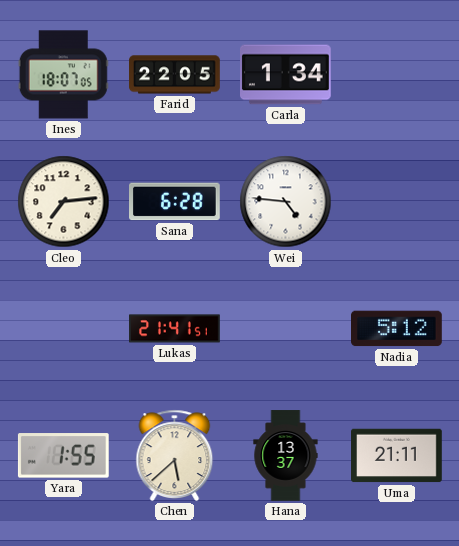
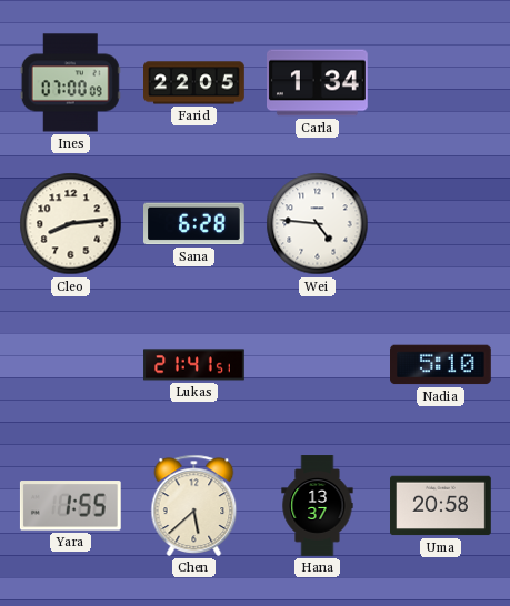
Ines: 18:07 -> 07:00 (70, 83)
Cleo: 7:14 -> 8:14 (71, 224)
Nadia: 5:12 -> 5:10 (441, 365)
Uma: 21:11 -> 20:58 (441, 506)
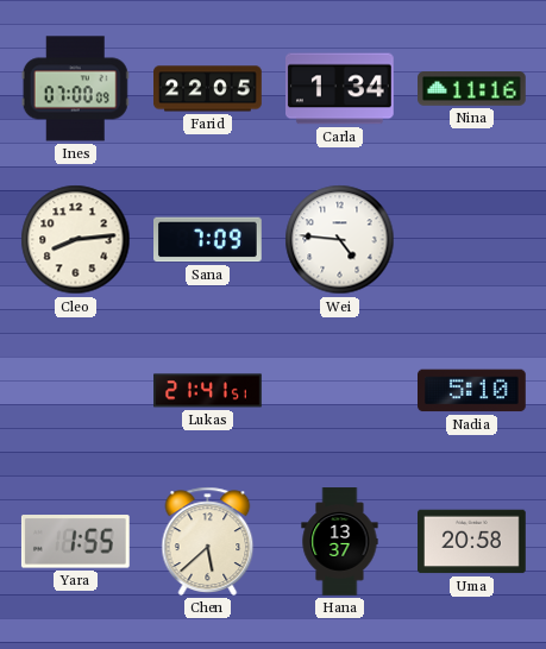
Nina: none -> 11:16 (472, 89)
Sana: 6:28 -> 7:09 (208, 240)
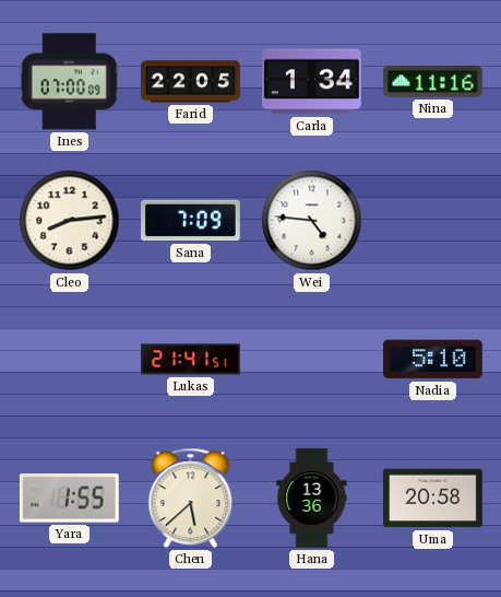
Hana: 13:37 -> 13:36 (312, 499)
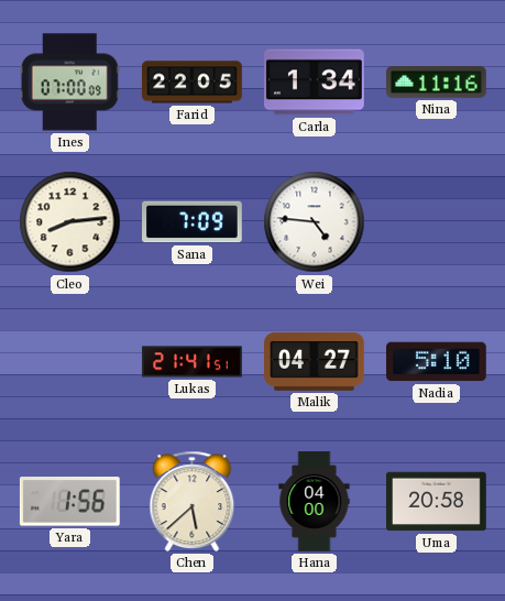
Malik: none -> 04:27 (315, 361)
Yara: 1:55 -> 1:56 (69, 502)
Hana: 13:36 -> 04:00 (315, 502)
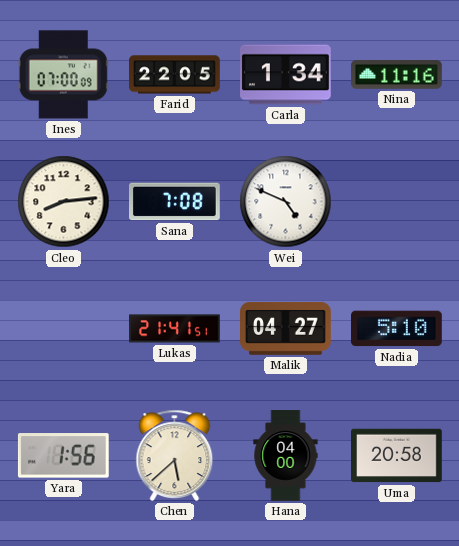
Sana: 7:09 -> 7:08 (175, 202)
Wei: 4:46 -> 4:49 (286, 202)
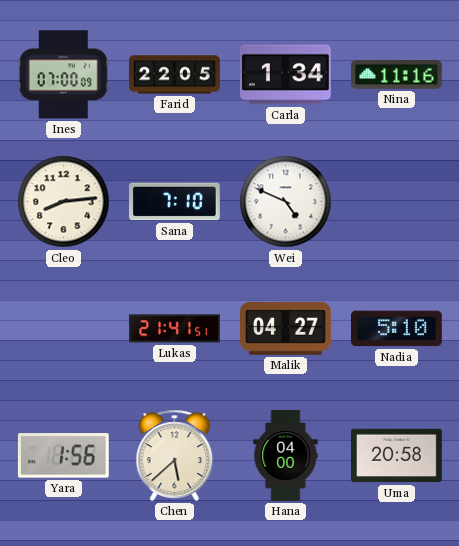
Sana: 7:08 -> 7:10 (175, 202)
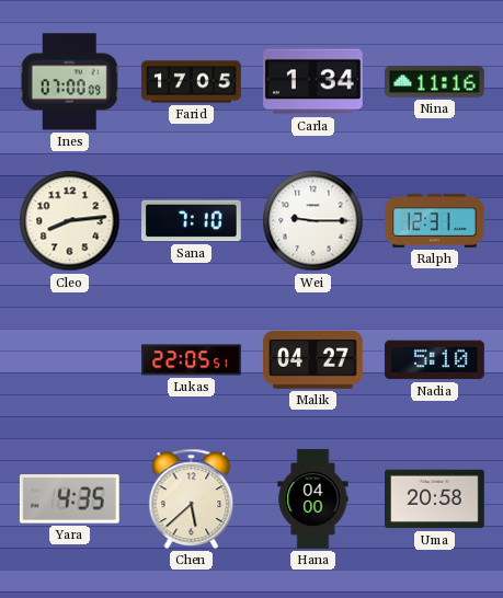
Farid: 22:05 -> 17:05 (192, 82)
Wei: 4:49 -> 9:15 (313, 221)
Ralph: none -> 12:31 (435, 220)
Lukas: 21:41 -> 22:05 (192, 360)
Yara: 1:56 -> 4:35 (69, 499)
